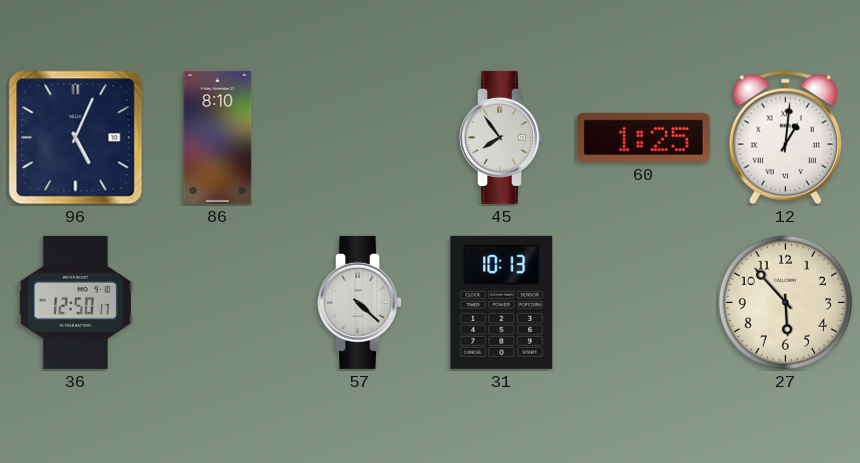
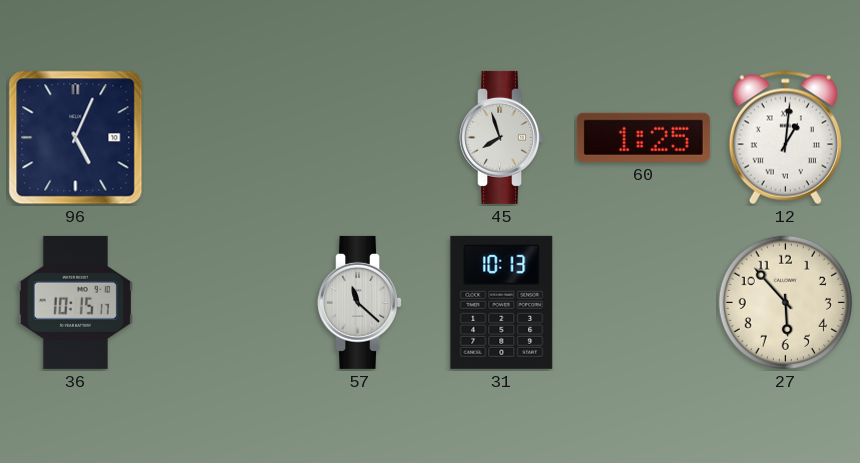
86: 8:10 -> none (218, 137)
45: 7:54 -> 7:57 (502, 137)
36: 12:50 -> 10:15 (75, 302)
57: 4:22 -> 11:22 (360, 302)
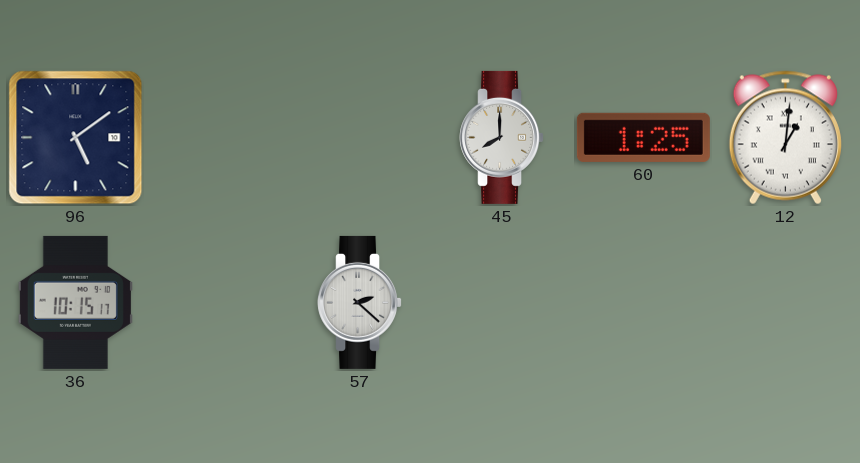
96: 5:04 -> 5:09 (76, 138)
45: 7:57 -> 8:00 (502, 137)
57: 11:22 -> 2:22 (360, 302)
31: 10:13 -> none (502, 302)
27: 5:53 -> none (785, 302)
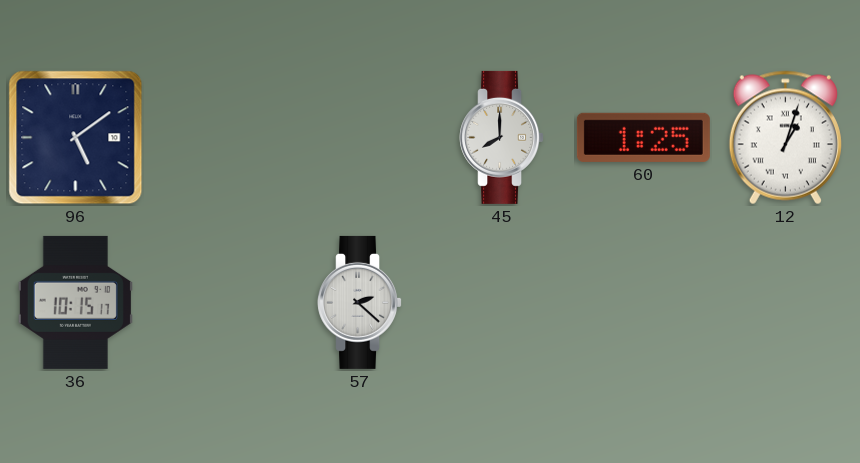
12: 1:01 -> 1:03 (785, 138)
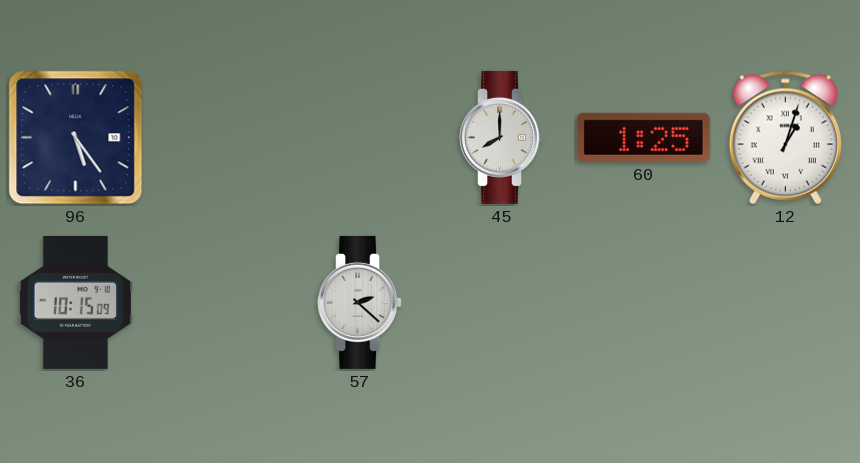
96: 5:09 -> 5:24 (76, 138)
36: 10:15:17 -> 10:15:09 (75, 302)
